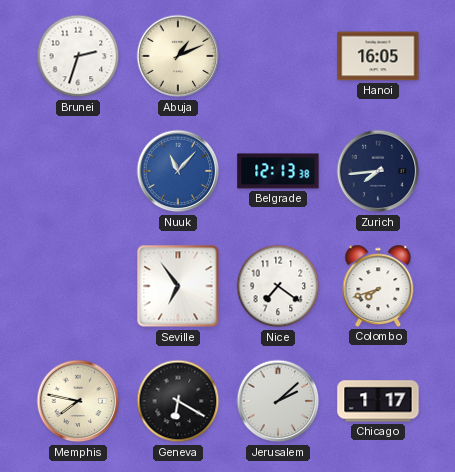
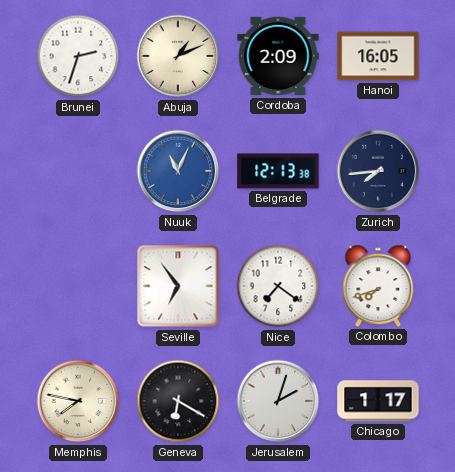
Cordoba: none -> 2:09 (278, 56)
Nuuk: 11:07 -> 11:04 (178, 171)
Jerusalem: 2:08 -> 2:03 (278, 401)
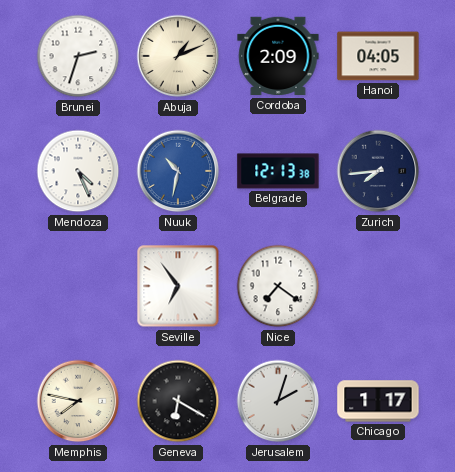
Hanoi: 16:05 -> 04:05 (378, 56)
Mendoza: none -> 4:26 (78, 171)
Nuuk: 11:04 -> 10:32 (178, 171)
Colombo: 7:42 -> none (378, 286)
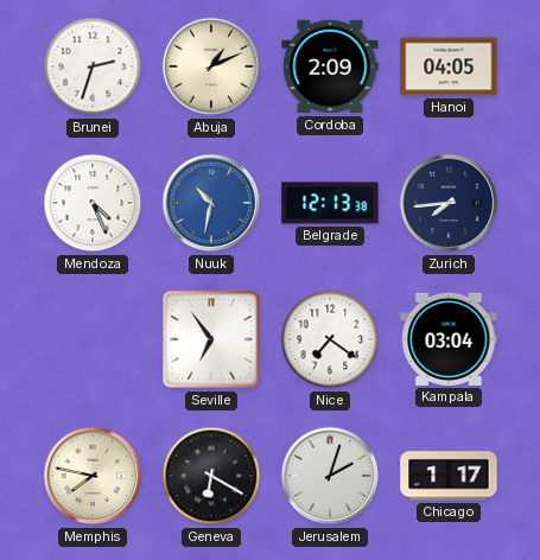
Kampala: none -> 03:04 (449, 339)
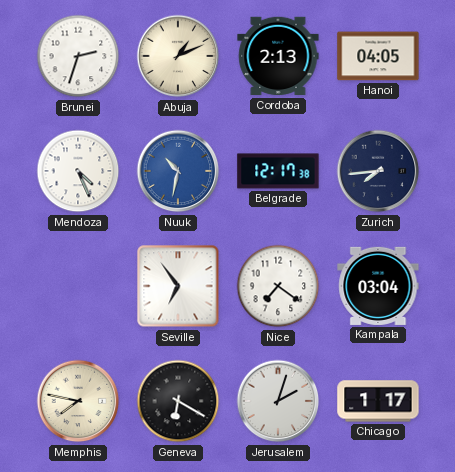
Cordoba: 2:09 -> 2:13 (278, 56)
Belgrade: 12:13 -> 12:17 (278, 171)
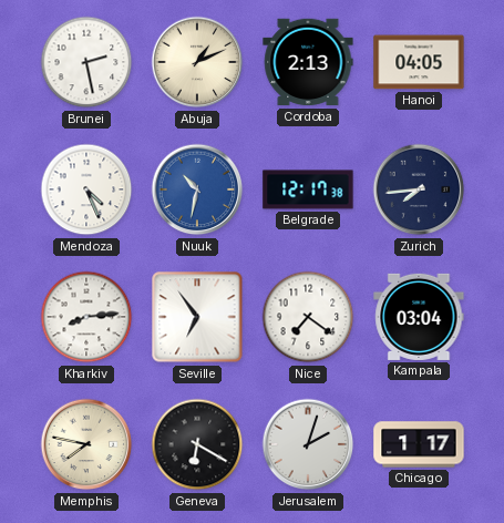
Brunei: 2:33 -> 2:28 (86, 62)
Kharkiv: none -> 8:14 (86, 317)
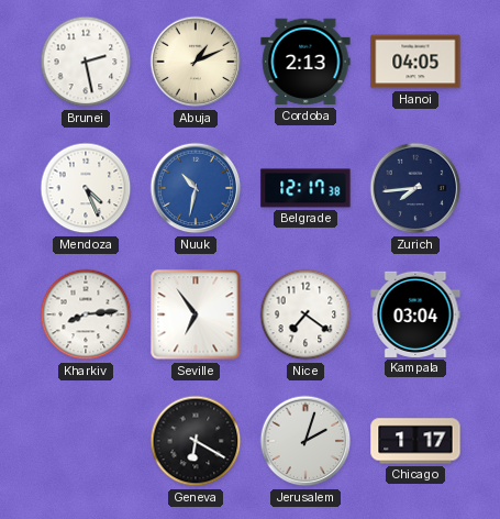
Memphis: 7:47 -> none (86, 444)
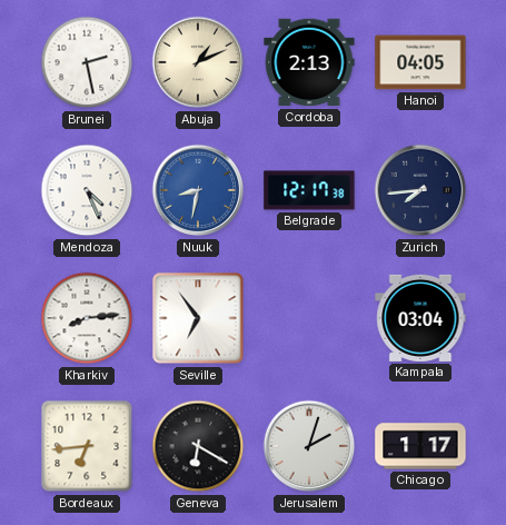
Nuuk: 10:32 -> 8:32 (198, 190)
Nice: 7:21 -> none (305, 314)
Bordeaux: none -> 6:44 (87, 446)
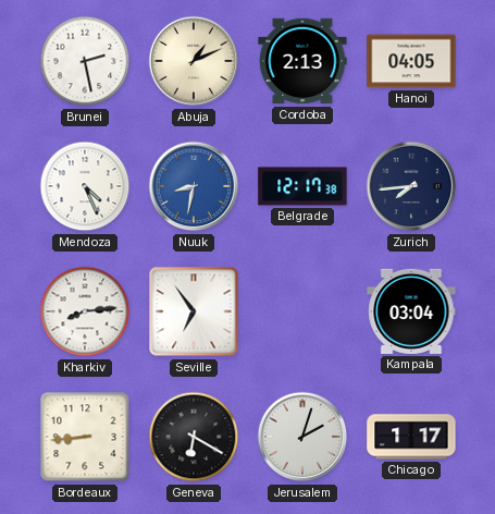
Bordeaux: 6:44 -> 8:44 (85, 437)
